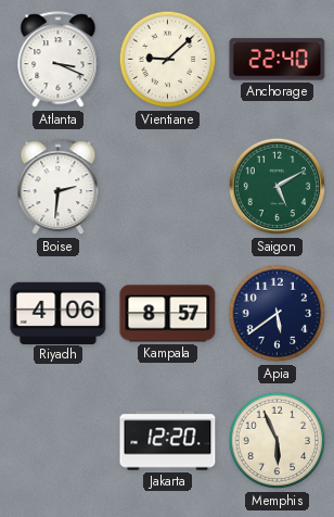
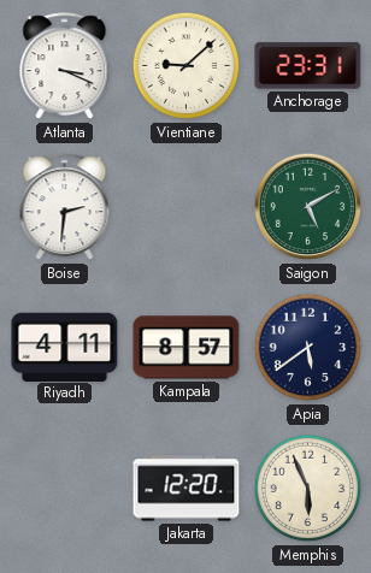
Anchorage: 22:40 -> 23:31 (308, 66)
Riyadh: 4:06 -> 4:11 (65, 347)
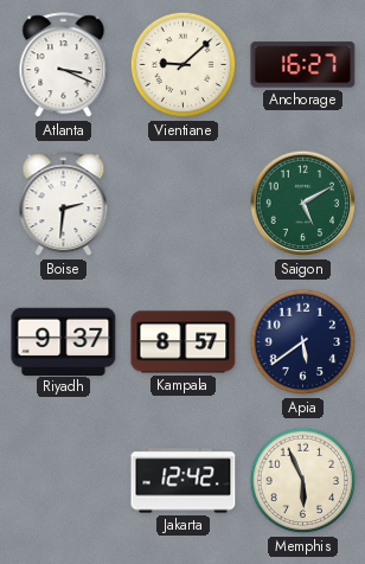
Anchorage: 23:31 -> 16:27 (303, 65)
Riyadh: 4:11 -> 9:37 (64, 341)
Jakarta: 12:20 -> 12:42 (184, 481)
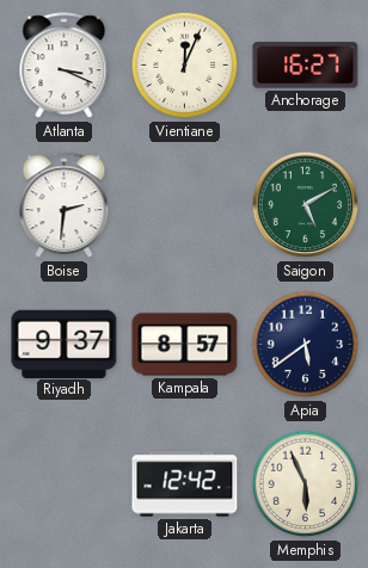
Vientiane: 9:08 -> 12:04 (185, 66)
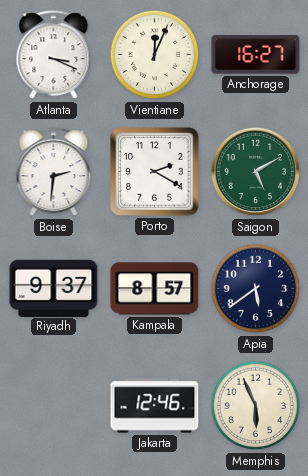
Porto: none -> 2:20 (155, 172)
Jakarta: 12:42 -> 12:46 (155, 406)
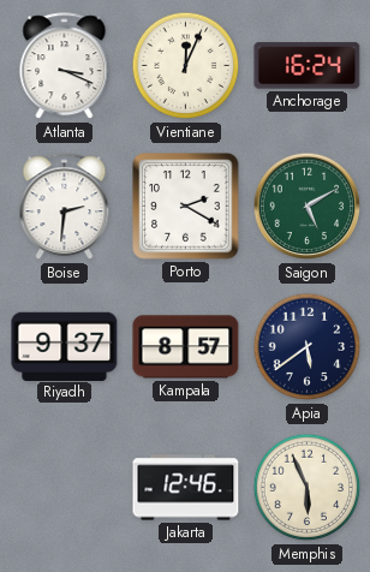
Anchorage: 16:27 -> 16:24 (308, 66)
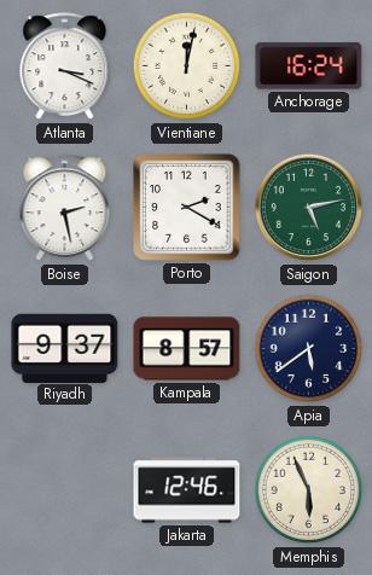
Vientiane: 12:04 -> 12:02 (187, 66)
Boise: 2:31 -> 2:28 (65, 208)
Saigon: 5:10 -> 5:13 (309, 208)
